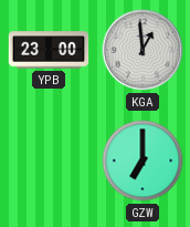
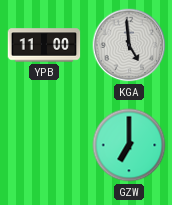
YPB: 23:00 -> 11:00 (44, 45)
KGA: 12:59 -> 4:59 (129, 45)
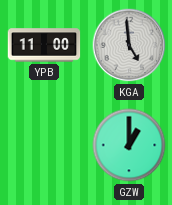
GZW: 7:00 -> 1:00 (129, 145)
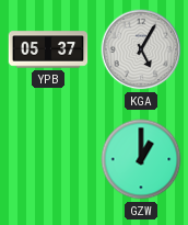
YPB: 11:00 -> 05:37 (48, 49)
KGA: 4:59 -> 5:05 (141, 49)
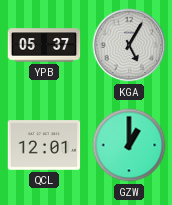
QCL: none -> 12:01 (44, 145)
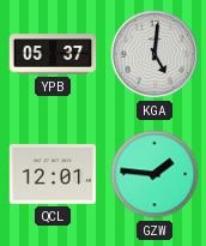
KGA: 5:05 -> 5:01 (154, 54)
GZW: 1:00 -> 1:46 (154, 174)
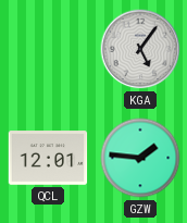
YPB: 05:37 -> none (53, 54)
KGA: 5:01 -> 5:06 (140, 49)
